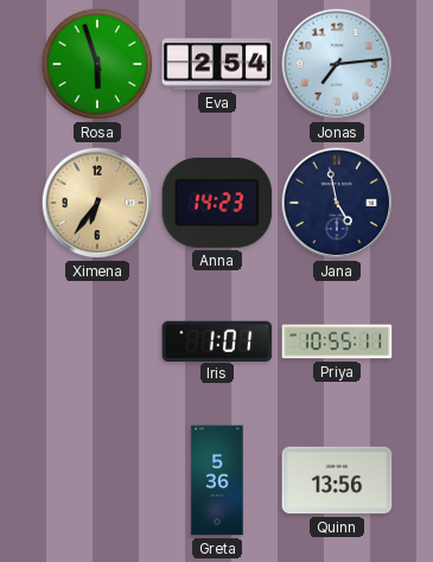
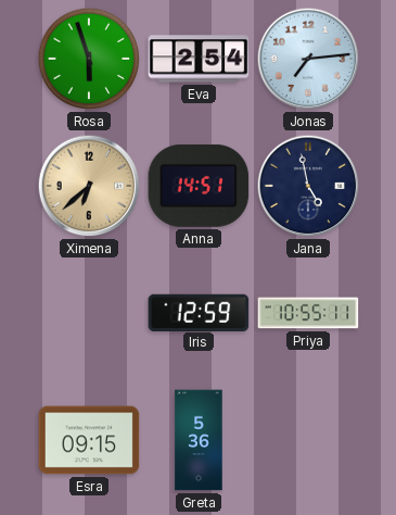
Ximena: 6:36 -> 6:38 (89, 186)
Anna: 14:23 -> 14:51 (199, 186)
Iris: 1:01 -> 12:59 (199, 312)
Esra: none -> 09:15 (89, 440)
Quinn: 13:56 -> none (337, 480)
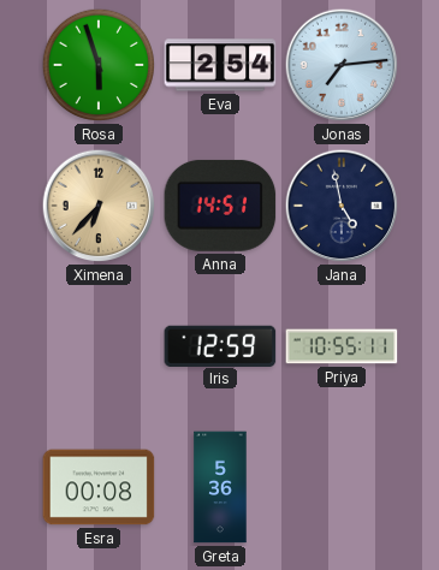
Ximena: 6:38 -> 6:37 (99, 206)
Esra: 09:15 -> 00:08 (99, 487)
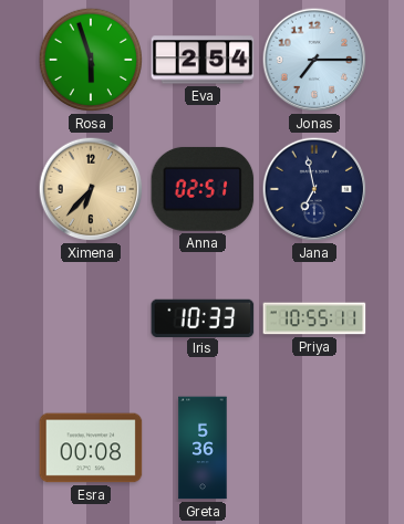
Jonas: 7:14 -> 7:15 (314, 60)
Anna: 14:51 -> 02:51 (203, 189)
Jana: 4:58 -> 6:58 (314, 189)
Iris: 12:59 -> 10:33 (203, 317)
